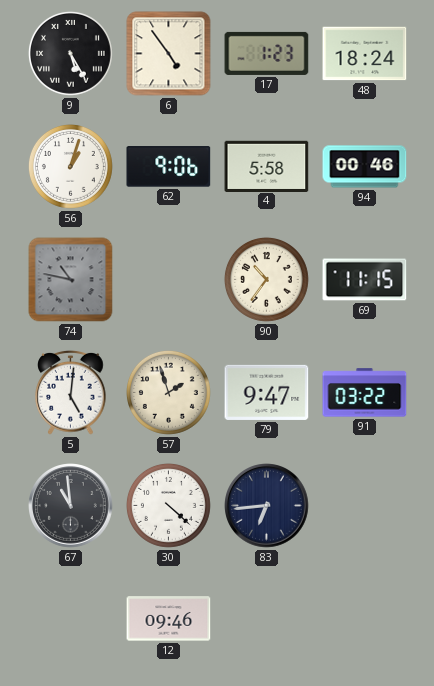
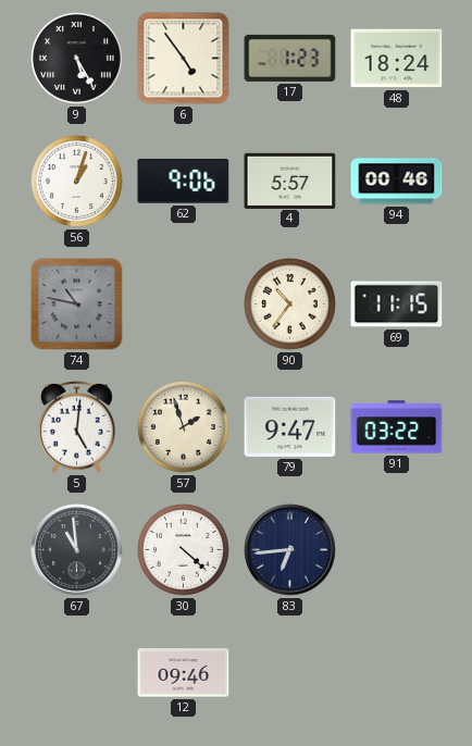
4: 5:58 -> 5:57 (290, 181)
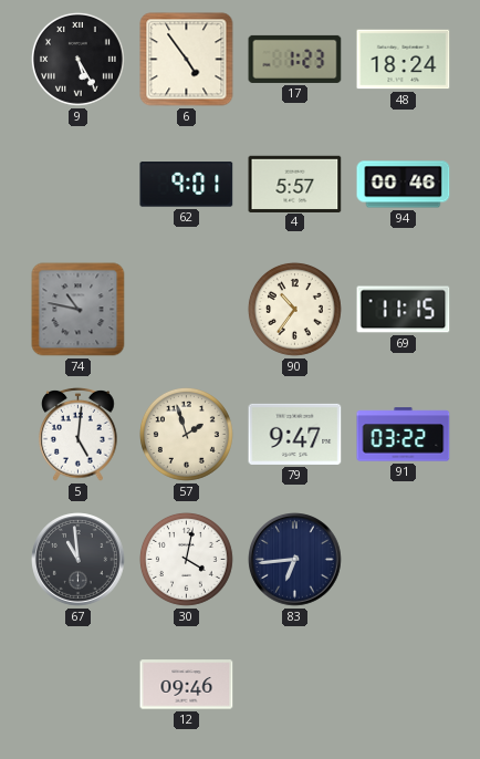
56: 1:03 -> none (76, 181)
62: 9:06 -> 9:01 (187, 185)
30: 4:22 -> 4:02 (186, 559)
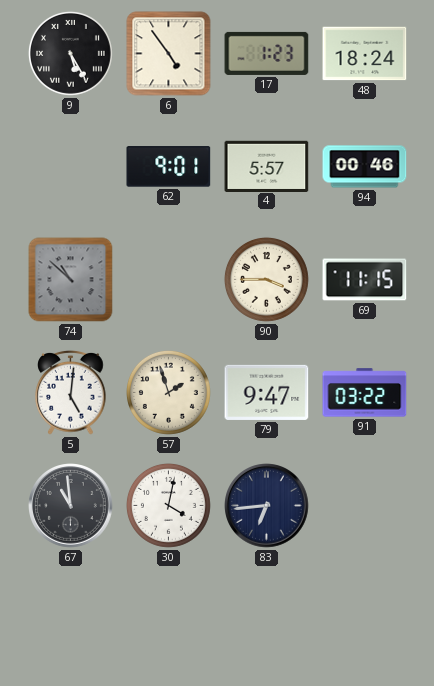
74: 10:47 -> 10:52 (71, 280)
90: 10:36 -> 3:45 (266, 279)
12: 09:46 -> none (187, 685)
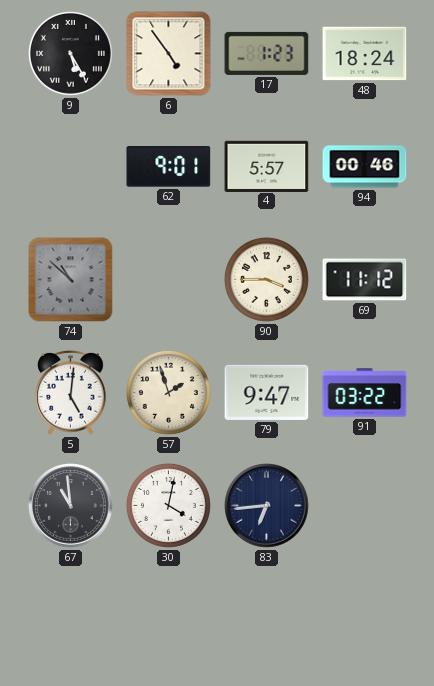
69: 11:15 -> 11:12 (365, 280)
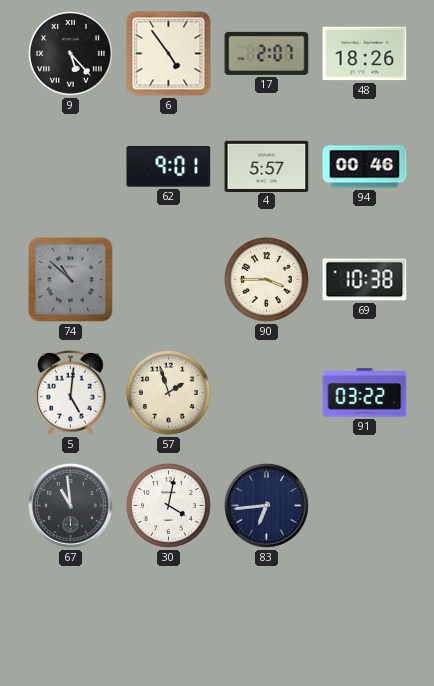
9: 5:25 -> 5:23 (70, 53)
17: 1:23 -> 2:07 (267, 53)
48: 18:24 -> 18:26 (365, 54)
69: 11:12 -> 10:38 (365, 280)
79: 9:47 -> none (267, 392)
